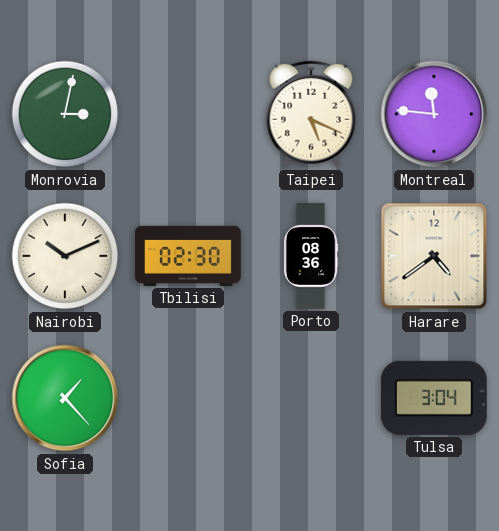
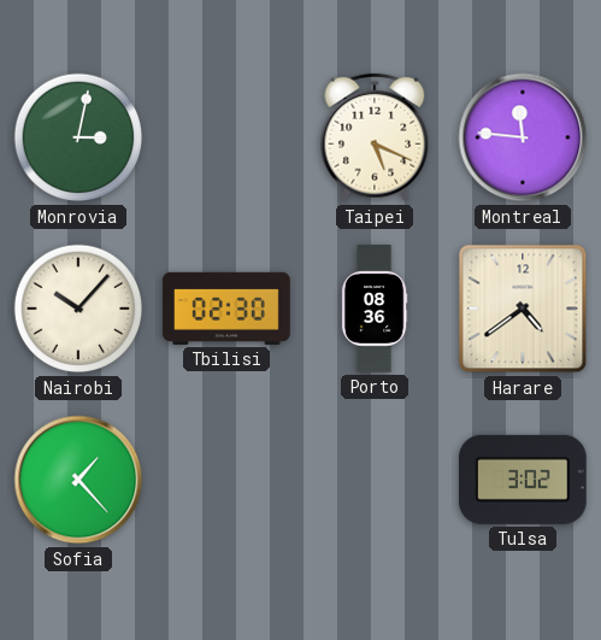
Nairobi: 10:11 -> 10:07 (78, 309)
Tulsa: 3:04 -> 3:02 (523, 480)
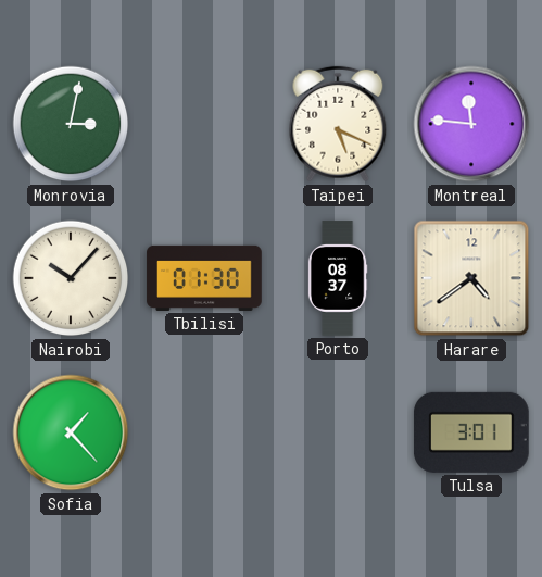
Tbilisi: 02:30 -> 01:30 (204, 278)
Porto: 08:36 -> 08:37 (338, 278)
Tulsa: 3:02 -> 3:01 (471, 432)
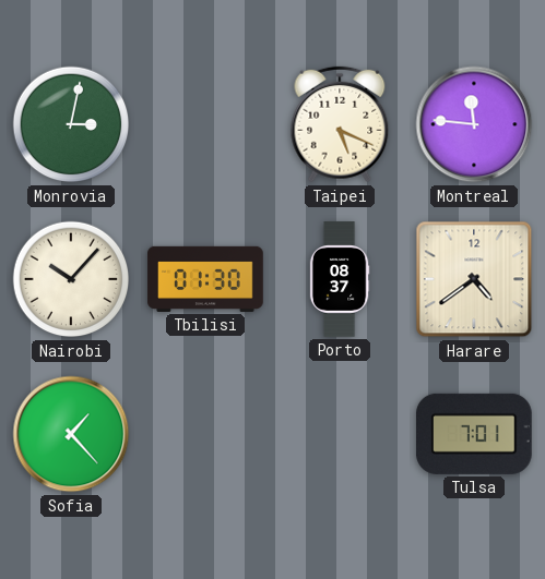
Tulsa: 3:01 -> 7:01 (474, 434)
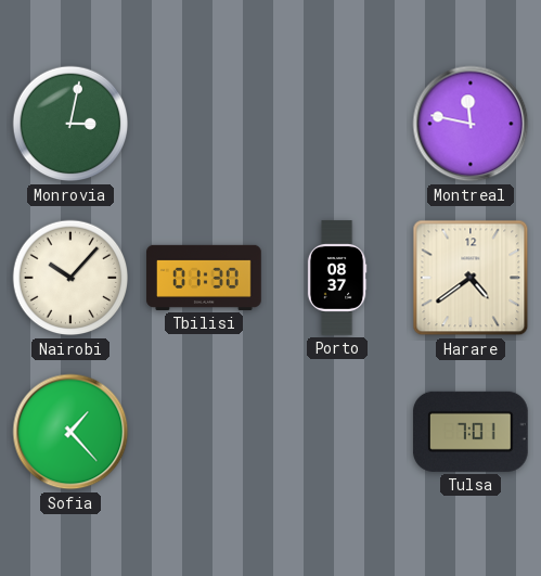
Taipei: 5:19 -> none (340, 124)
Montreal: 11:46 -> 11:47 (471, 124)
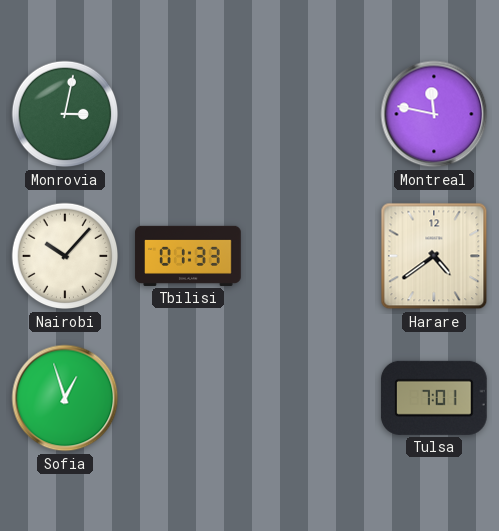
Tbilisi: 01:30 -> 01:33 (188, 256)
Porto: 08:37 -> none (337, 278)
Sofia: 1:23 -> 12:57 (65, 398)
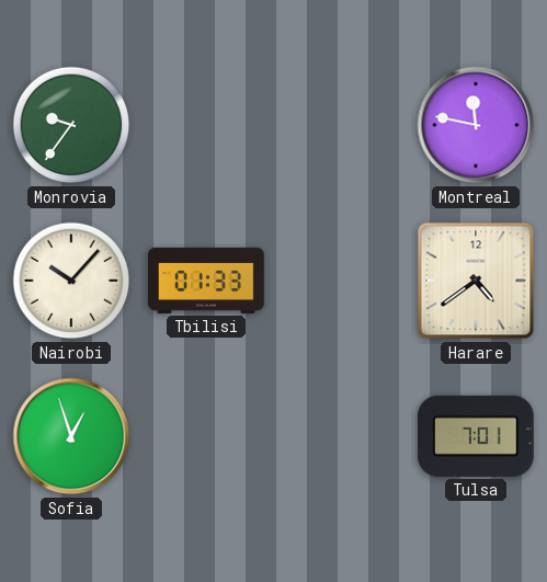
Monrovia: 3:02 -> 9:36 (71, 125)
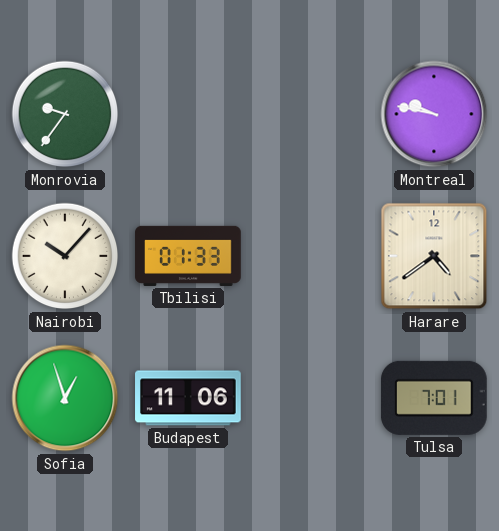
Montreal: 11:47 -> 9:47 (434, 114)
Budapest: none -> 11:06 (188, 398)
